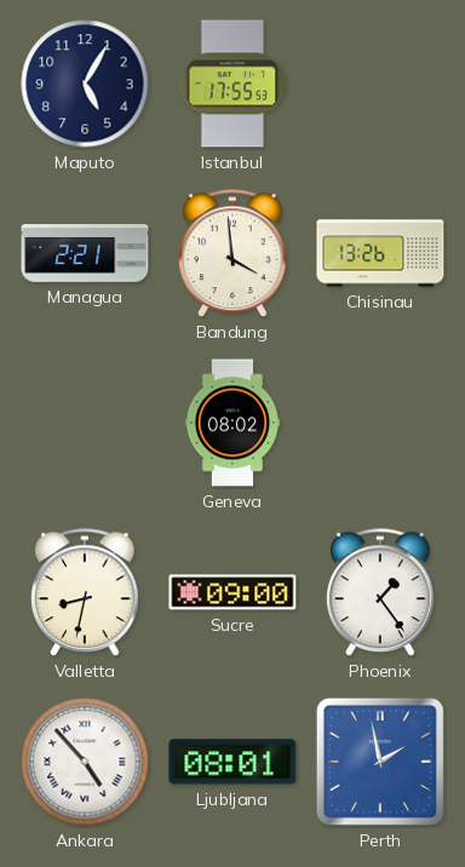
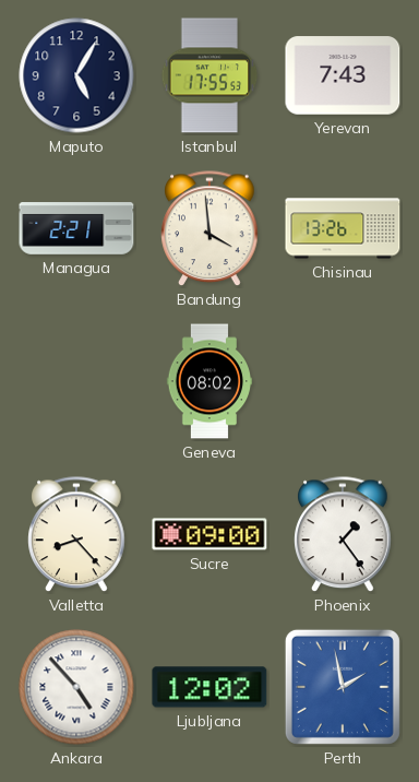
Yerevan: none -> 7:43 (343, 75)
Valletta: 8:32 -> 8:23 (76, 535)
Ljubljana: 08:01 -> 12:02 (209, 687)
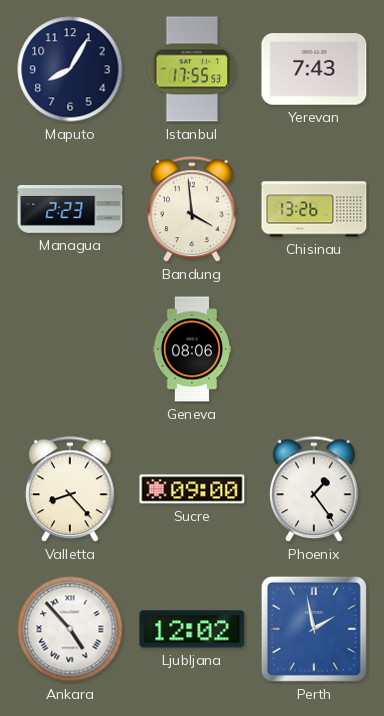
Maputo: 5:05 -> 8:05 (70, 69)
Managua: 2:21 -> 2:23 (70, 209)
Geneva: 08:02 -> 08:06 (192, 349)
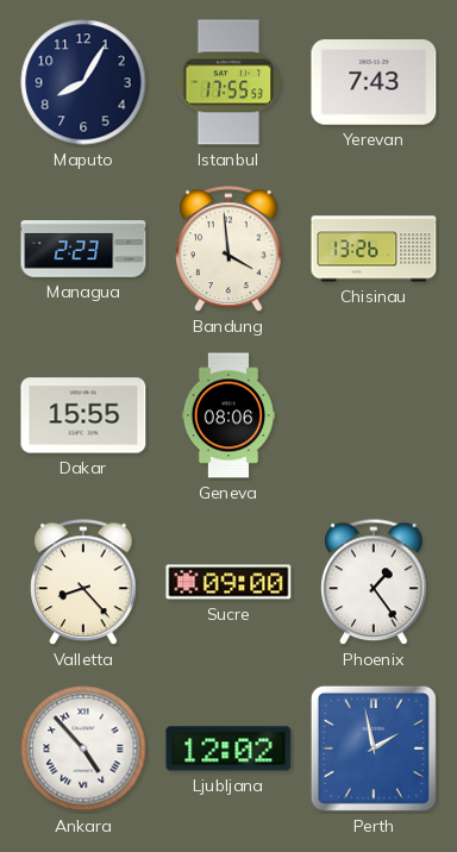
Dakar: none -> 15:55 (83, 415)
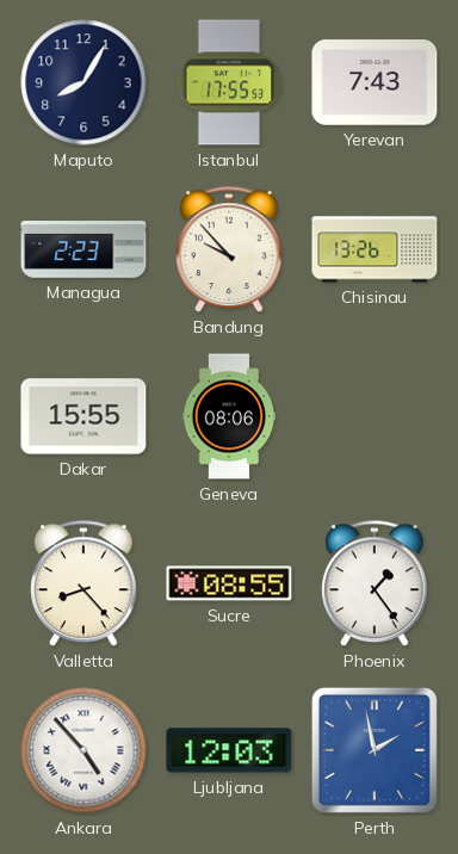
Bandung: 3:59 -> 9:53 (229, 250)
Sucre: 09:00 -> 08:55 (229, 583)
Ljubljana: 12:02 -> 12:03 (229, 750)
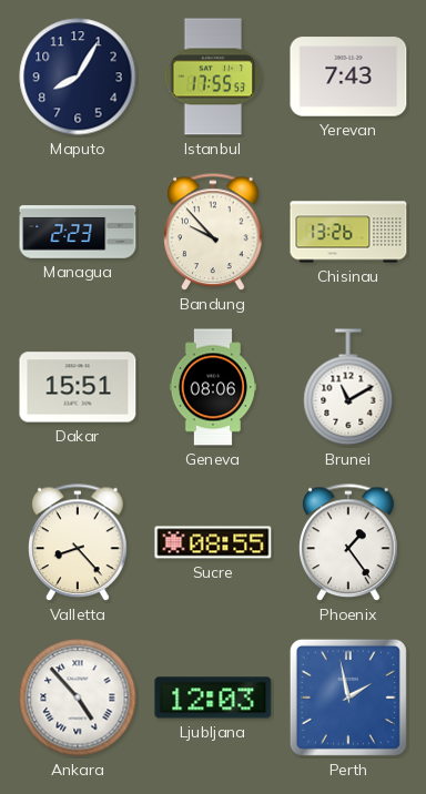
Dakar: 15:55 -> 15:51 (78, 387)
Brunei: none -> 11:10 (348, 387)
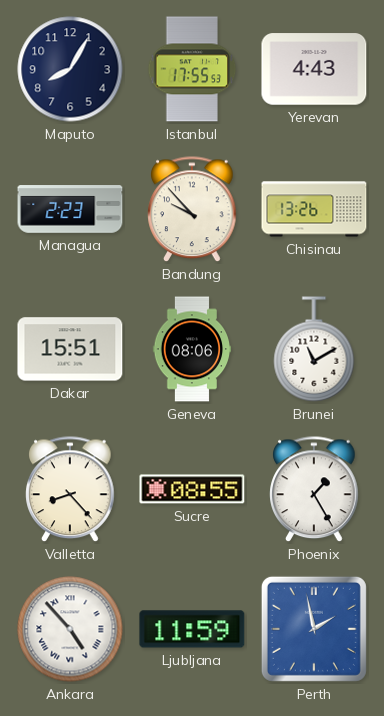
Yerevan: 7:43 -> 4:43 (314, 69)
Phoenix: 1:24 -> 1:25 (314, 490)
Ljubljana: 12:03 -> 11:59 (192, 629)
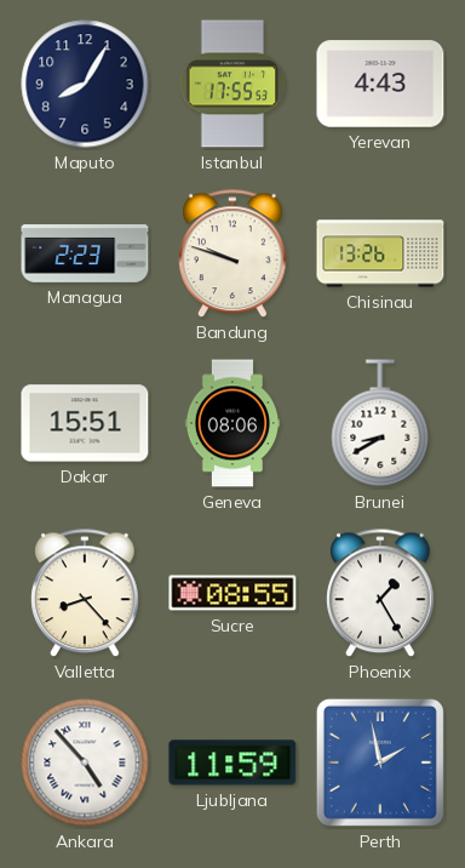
Bandung: 9:53 -> 9:48 (232, 255)
Brunei: 11:10 -> 8:40 (380, 423)
